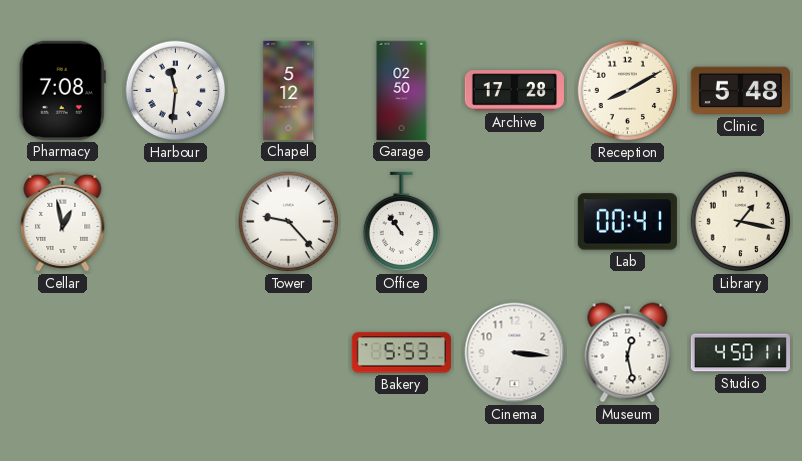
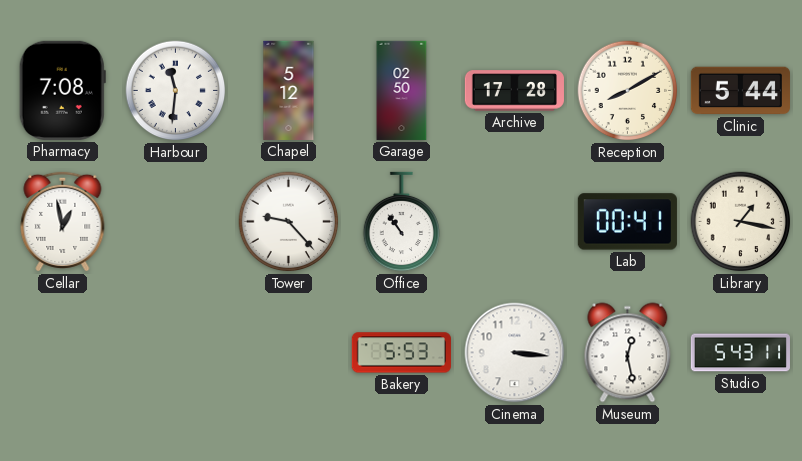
Clinic: 5:48 -> 5:44 (740, 91)
Studio: 4:50 -> 5:43 (740, 353)
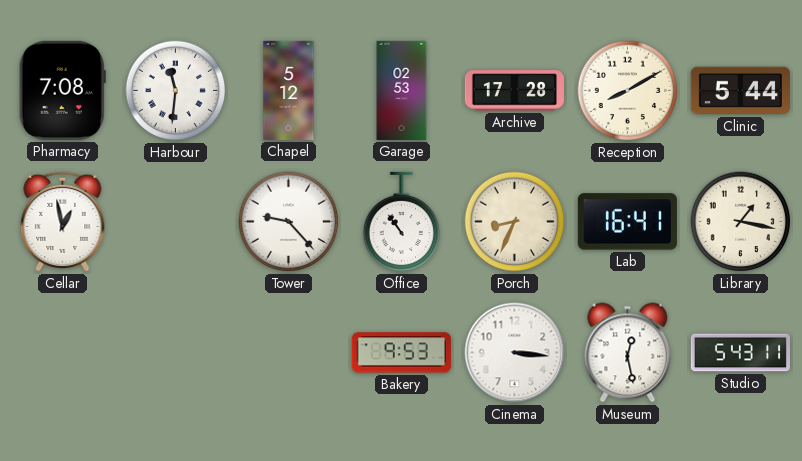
Garage: 02:50 -> 02:53 (402, 90)
Porch: none -> 8:34 (515, 222)
Lab: 00:41 -> 16:41 (627, 222)
Bakery: 5:53 -> 9:53 (401, 353)
